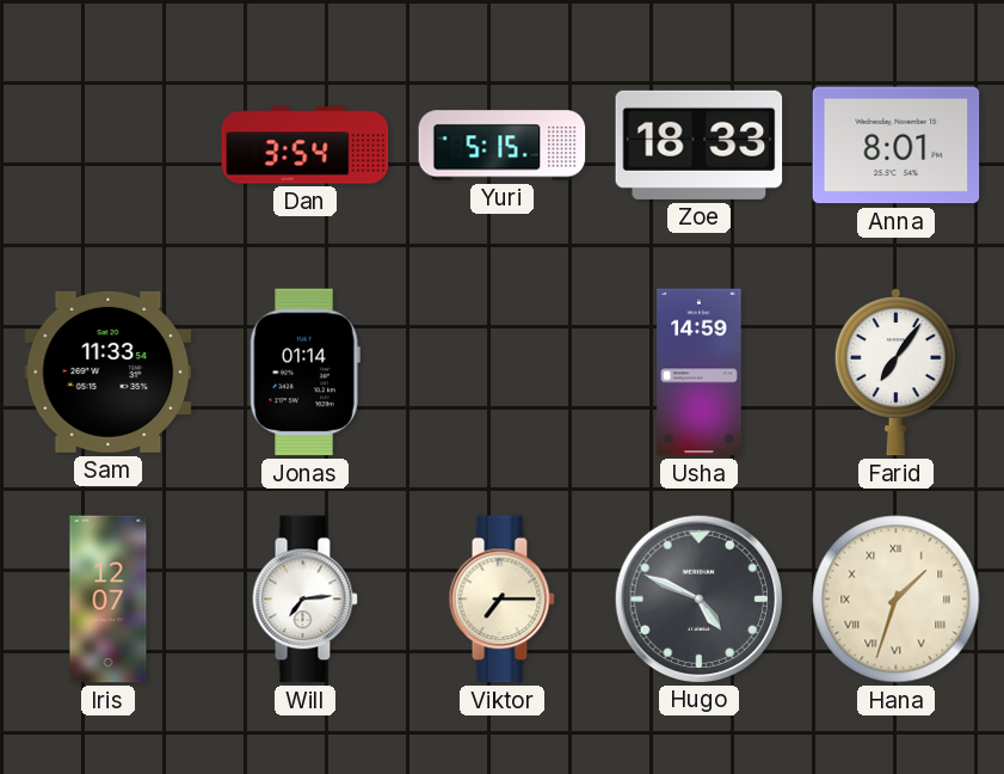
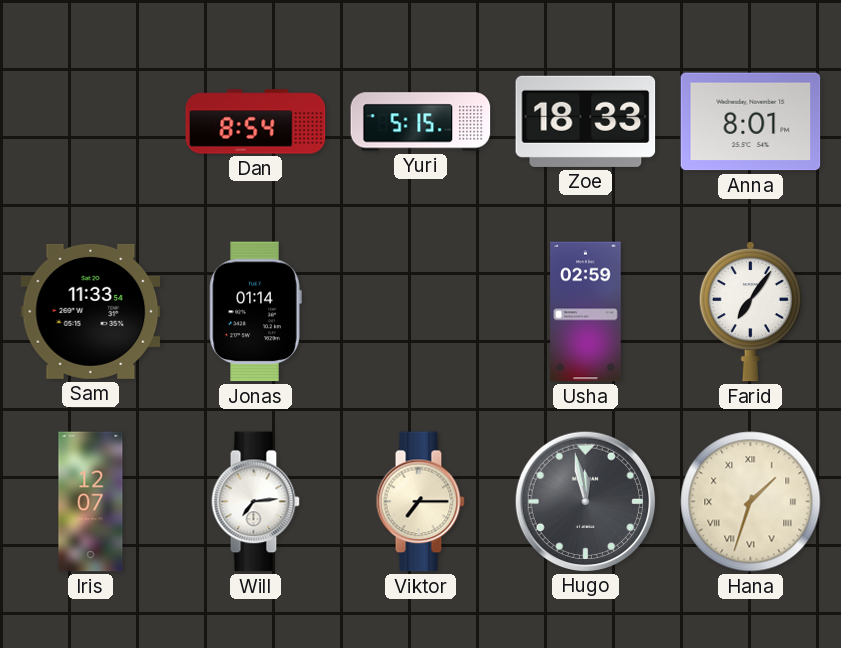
Dan: 3:54 -> 8:54 (256, 122)
Usha: 14:59 -> 02:59 (586, 312)
Hugo: 4:49 -> 11:58 (585, 501)
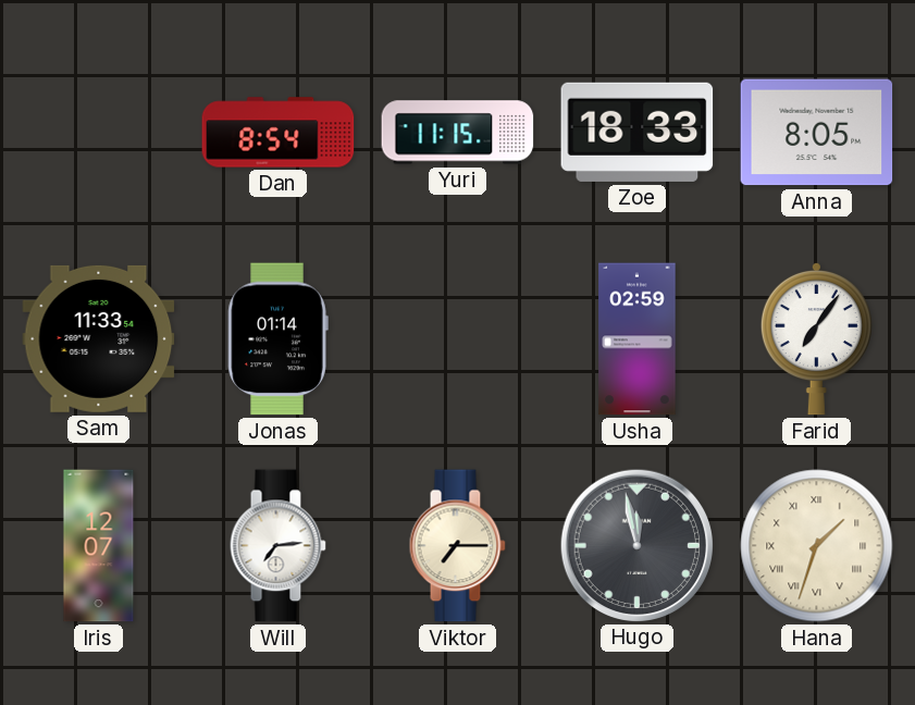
Yuri: 5:15 -> 11:15 (458, 133)
Anna: 8:01 -> 8:05 (817, 133)
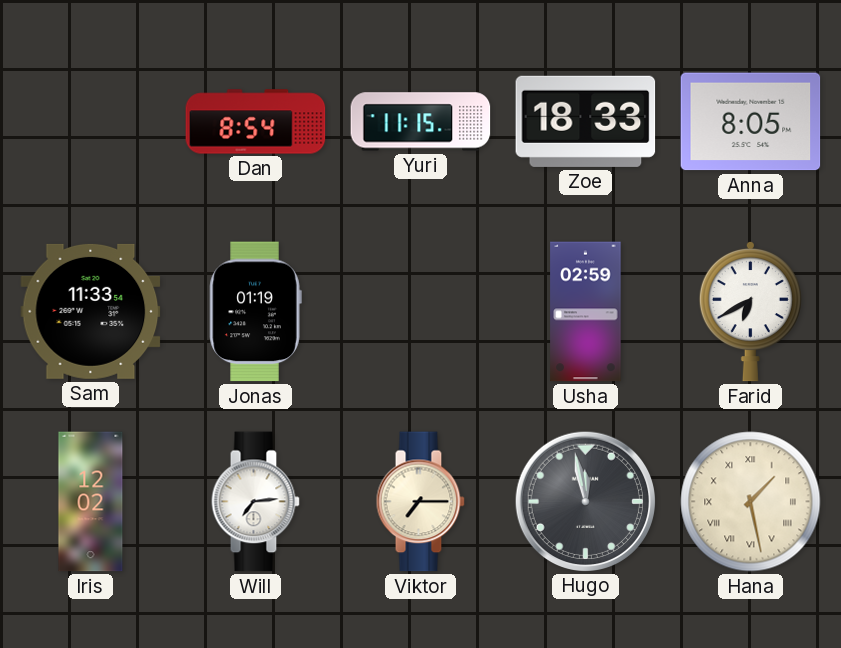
Jonas: 01:14 -> 01:19 (255, 312)
Farid: 7:06 -> 6:40 (750, 311)
Iris: 12:07 -> 12:02 (91, 502)
Hana: 1:33 -> 1:28 (751, 502)
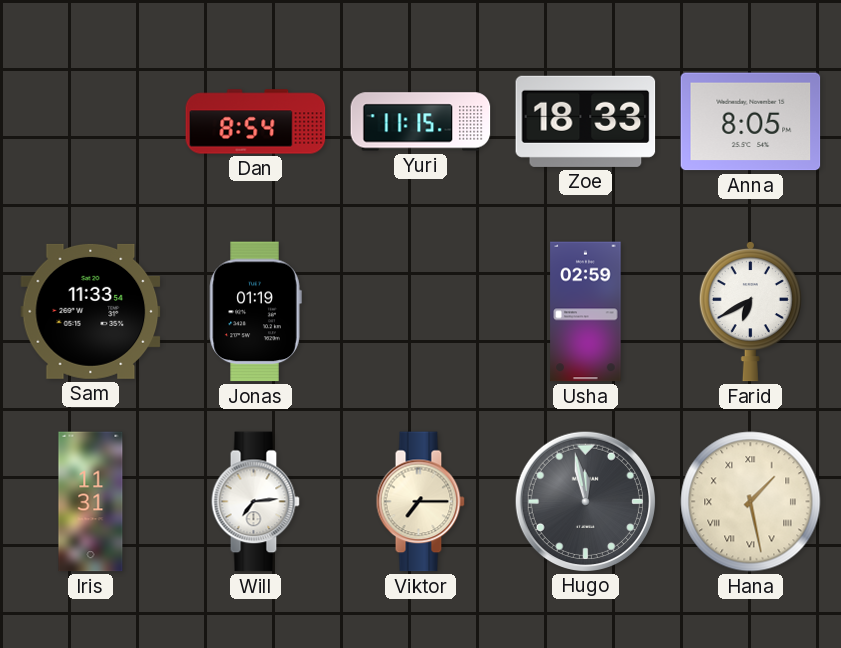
Iris: 12:02 -> 11:31 (91, 502)
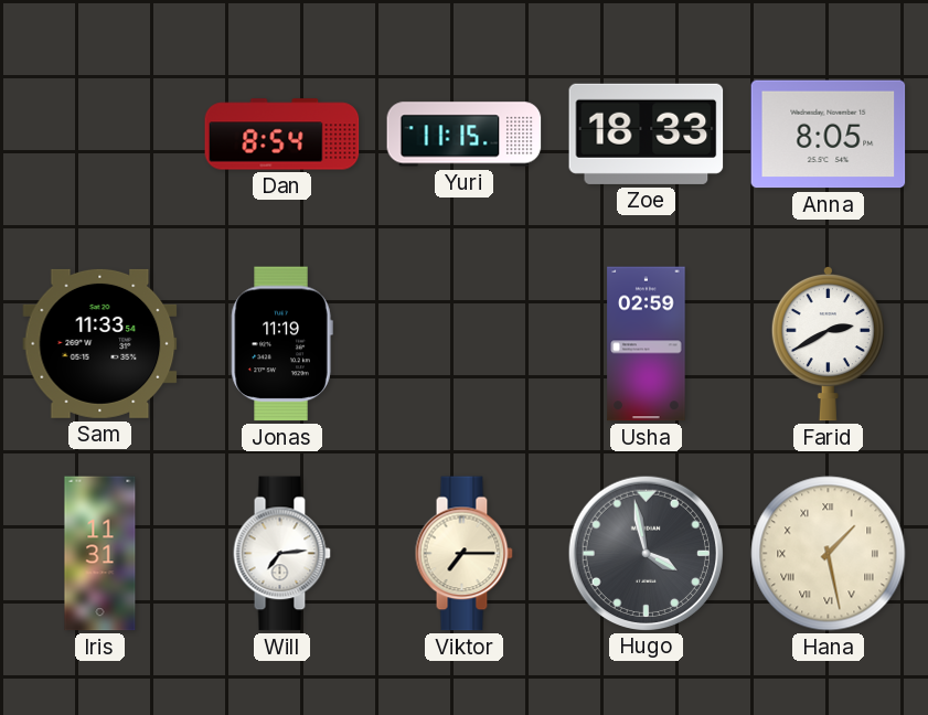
Jonas: 01:19 -> 11:19 (281, 344)
Farid: 6:40 -> 2:40 (828, 343)
Hugo: 11:58 -> 3:58 (646, 553)
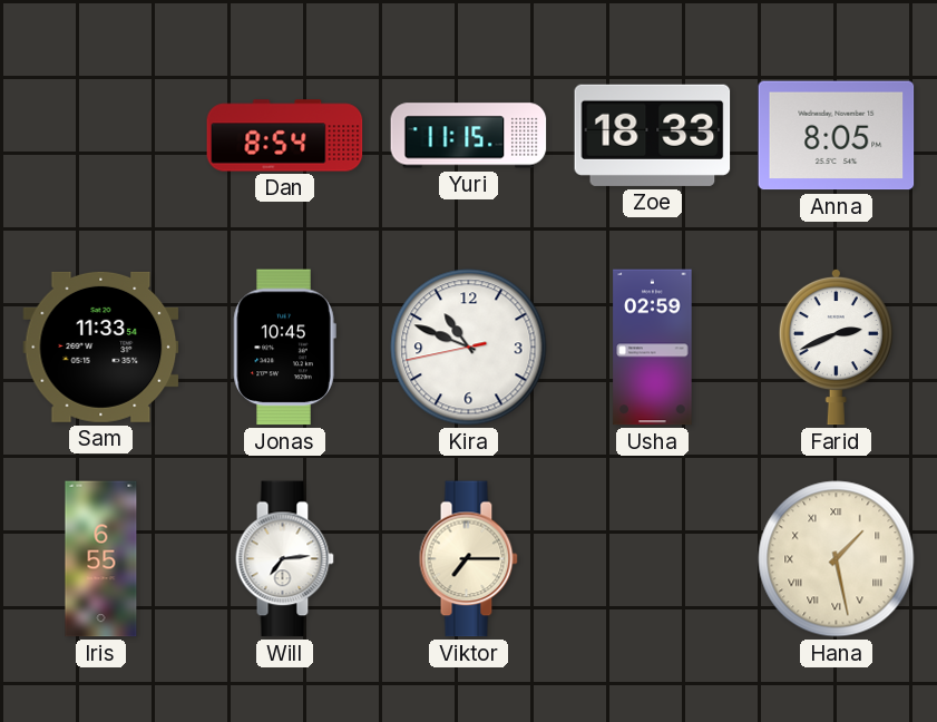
Jonas: 11:19 -> 10:45 (284, 348)
Kira: none -> 10:48 (469, 348)
Farid: 2:40 -> 2:41 (836, 347)
Iris: 11:31 -> 6:55 (101, 559)
Hugo: 3:58 -> none (646, 553)
